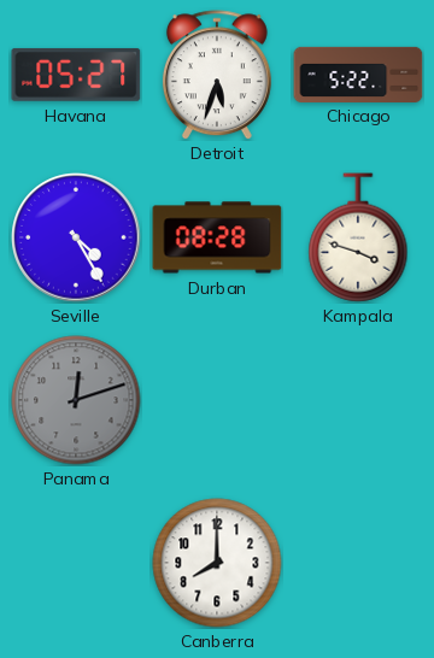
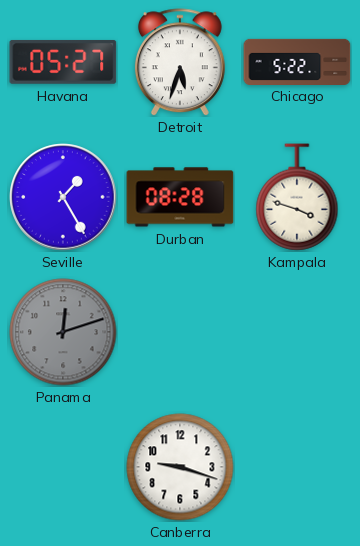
Seville: 4:25 -> 1:25 (63, 197)
Canberra: 8:00 -> 9:18 (180, 467)
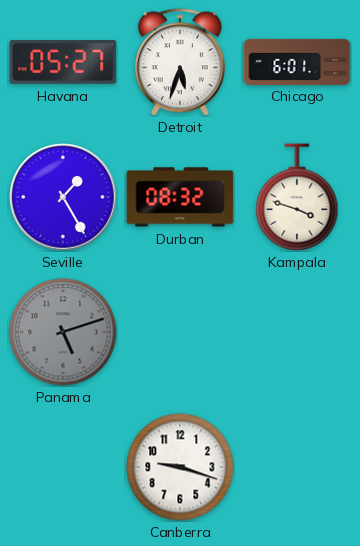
Chicago: 5:22 -> 6:01 (297, 61)
Durban: 08:28 -> 08:32 (180, 197)
Panama: 12:12 -> 5:12 (63, 332)
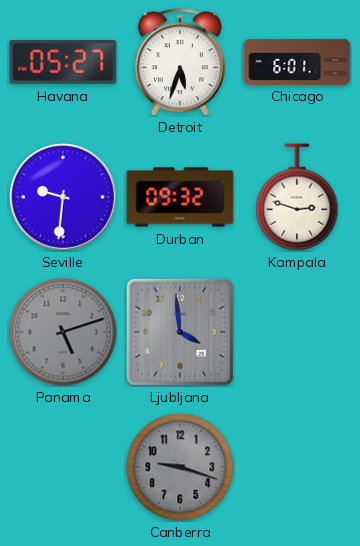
Seville: 1:25 -> 9:31 (63, 197)
Durban: 08:32 -> 09:32 (180, 197)
Kampala: 3:48 -> 2:48 (297, 197)
Ljubljana: none -> 3:59 (180, 332)
Canberra dial: white -> grey (180, 467)
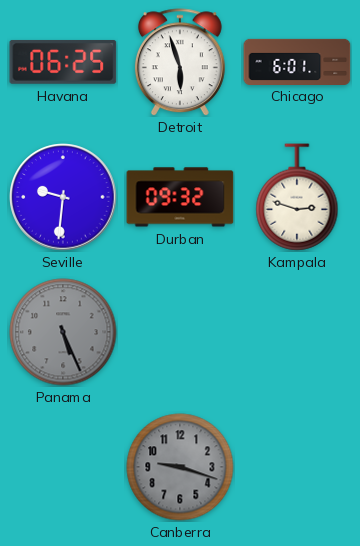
Havana: 05:27 -> 06:25 (63, 62)
Detroit: 5:33 -> 5:57 (180, 62)
Panama: 5:12 -> 5:26 (63, 332)
Ljubljana: 3:59 -> none (180, 332)
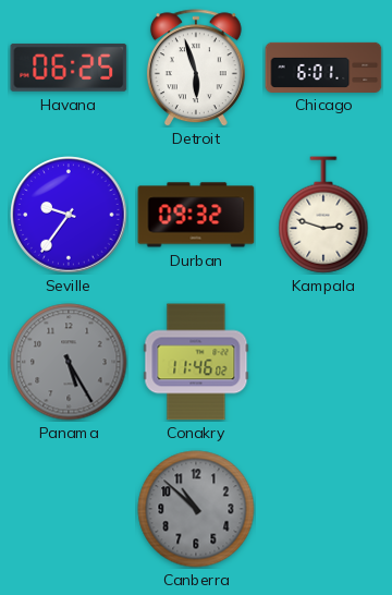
Seville: 9:31 -> 9:36 (69, 215)
Panama: 5:26 -> 5:25 (69, 362)
Conakry: none -> 11:46 (196, 362)
Canberra: 9:18 -> 10:52 (196, 509)
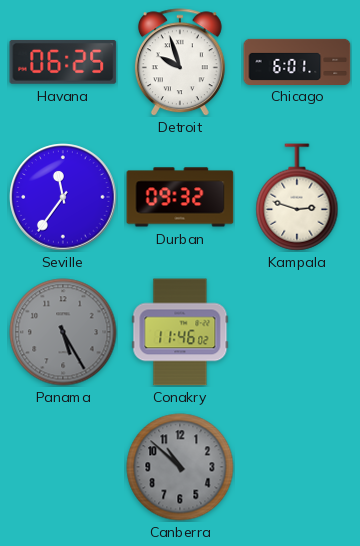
Detroit: 5:57 -> 9:57 (180, 62)
Seville: 9:36 -> 11:36 (63, 197)
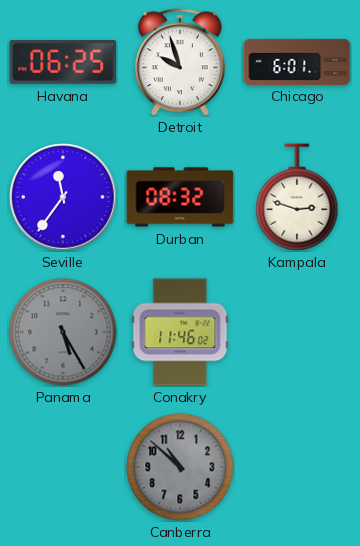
Durban: 09:32 -> 08:32 (180, 197)
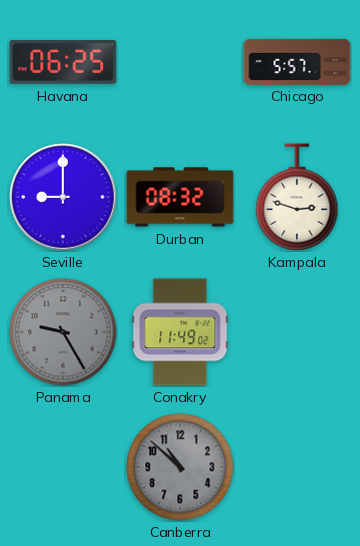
Detroit: 9:57 -> none (180, 62)
Chicago: 6:01 -> 5:57 (297, 61)
Seville: 11:36 -> 9:00 (63, 197)
Panama: 5:25 -> 9:25 (63, 332)
Conakry: 11:46 -> 11:49 (180, 332)
